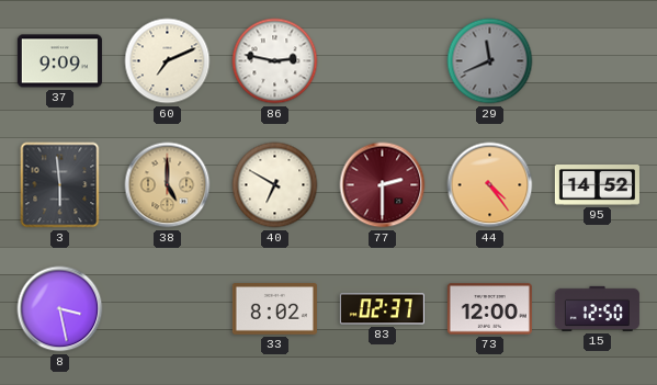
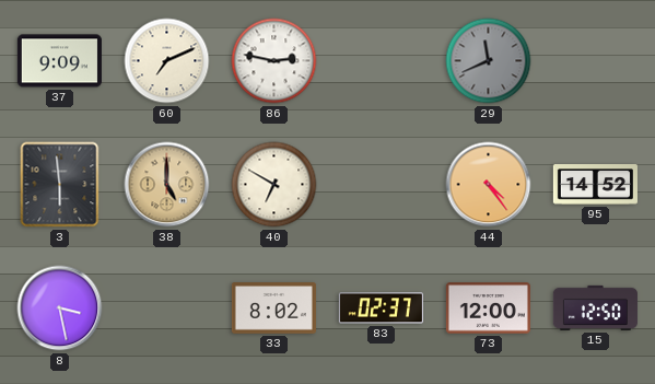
77: 2:30 -> none (383, 185)
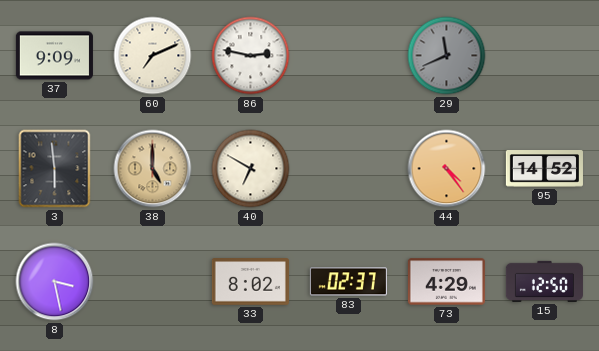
73: 12:00 -> 4:29 (446, 282)
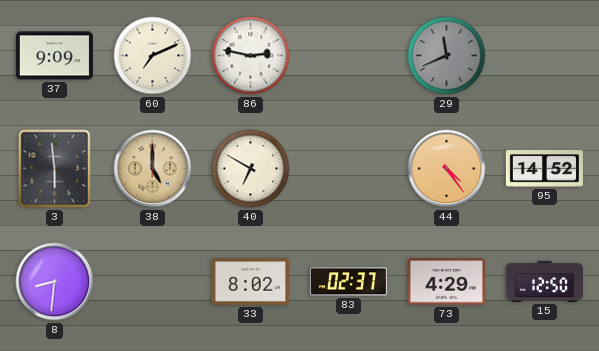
8: 3:28 -> 8:31 (55, 282)
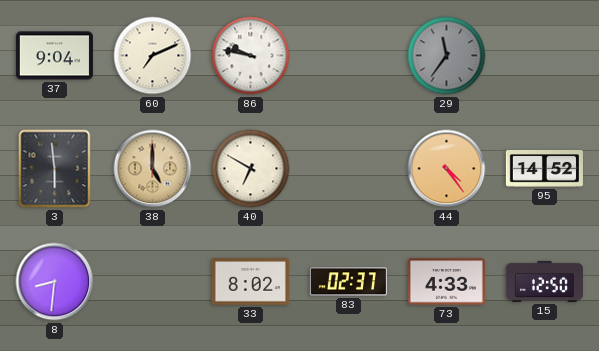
37: 9:09 -> 9:04 (54, 56)
86: 2:47 -> 9:47 (251, 56)
29: 11:41 -> 11:36 (447, 56)
73: 4:29 -> 4:33 (446, 282)
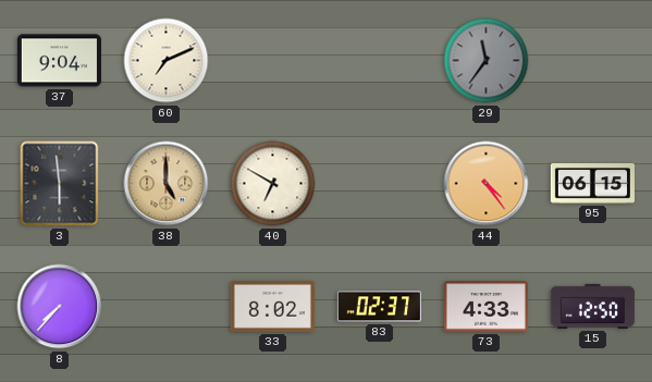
86: 9:47 -> none (251, 56)
95: 14:52 -> 06:15 (592, 184)
8: 8:31 -> 7:37 (60, 307)
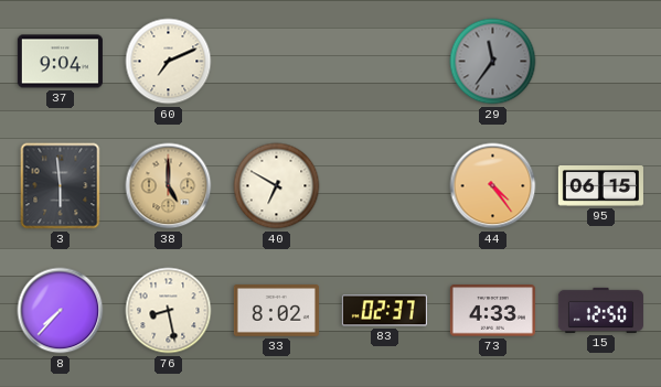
76: none -> 8:28 (169, 311)
